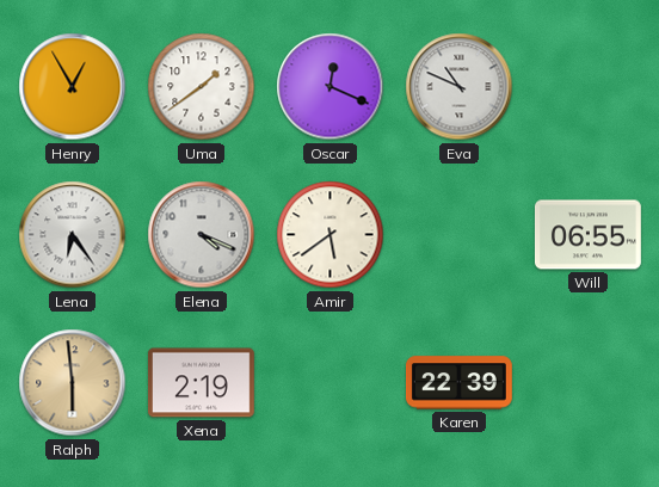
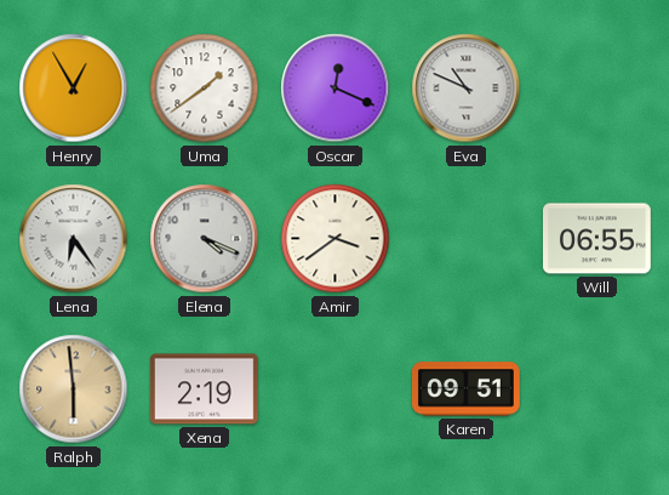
Amir: 5:39 -> 3:39 (336, 239)
Karen: 22:39 -> 09:51 (467, 389)
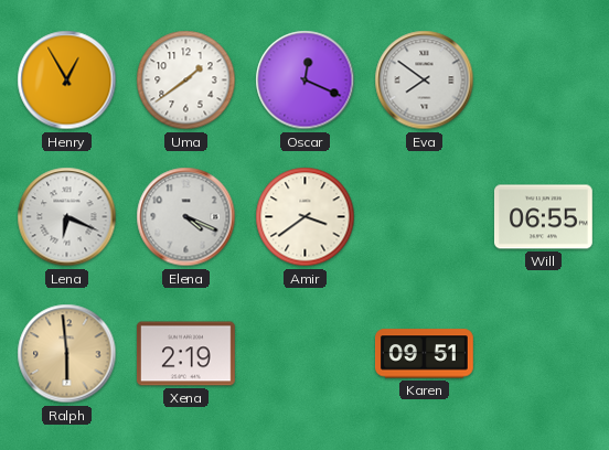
Eva: 10:49 -> 7:51 (425, 81)
Lena: 6:24 -> 6:19 (67, 217)
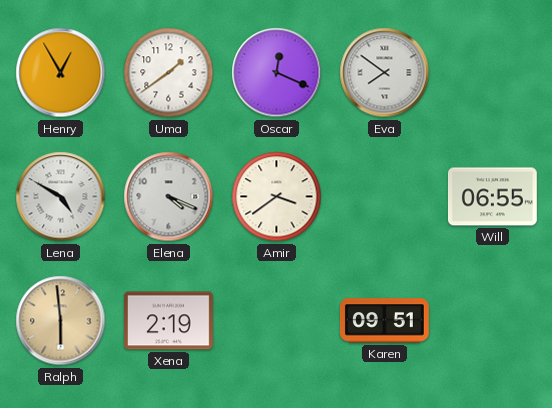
Lena: 6:19 -> 4:50 (61, 197)
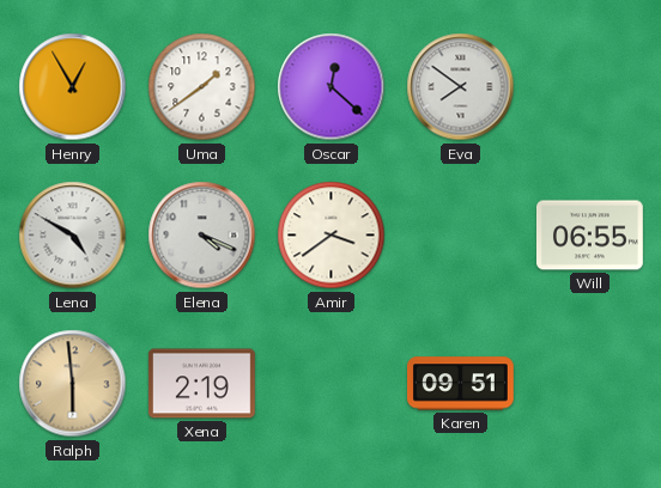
Oscar: 12:19 -> 12:22 (332, 87)
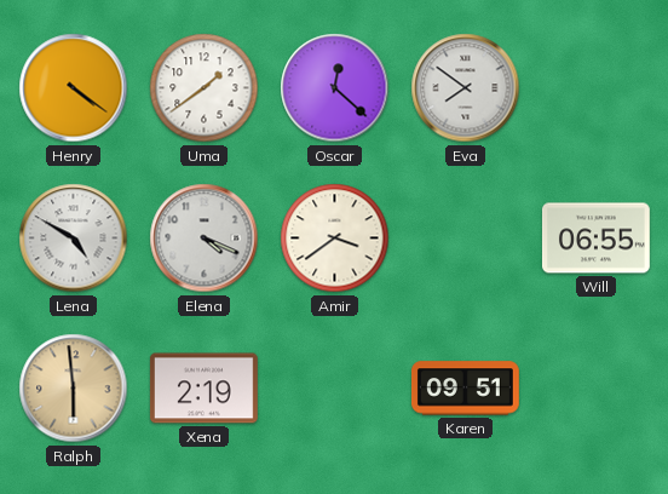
Henry: 12:55 -> 4:21 (74, 88)
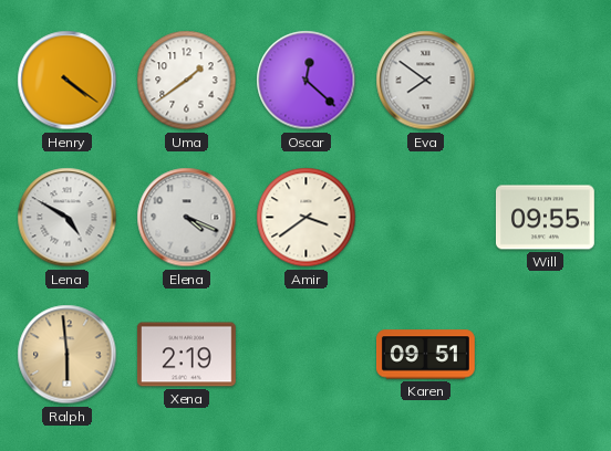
Will: 06:55 -> 09:55 (546, 218)
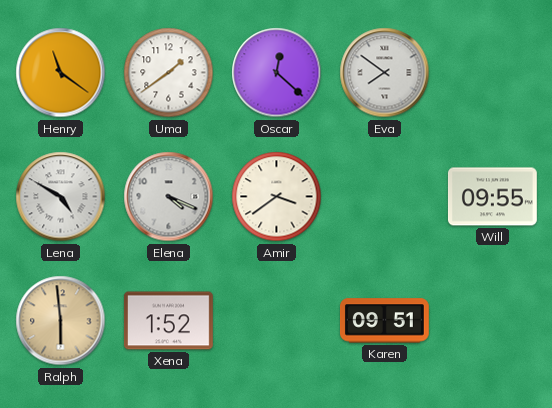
Henry: 4:21 -> 11:21 (61, 73)
Xena: 2:19 -> 1:52 (169, 321)
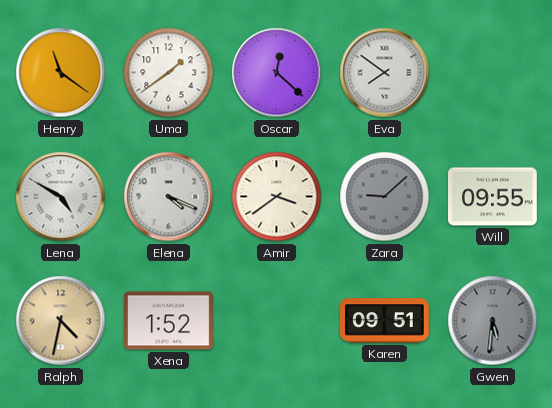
Zara: none -> 9:08 (385, 197)
Ralph: 5:59 -> 4:32 (61, 321)
Gwen: none -> 5:31 (493, 321)
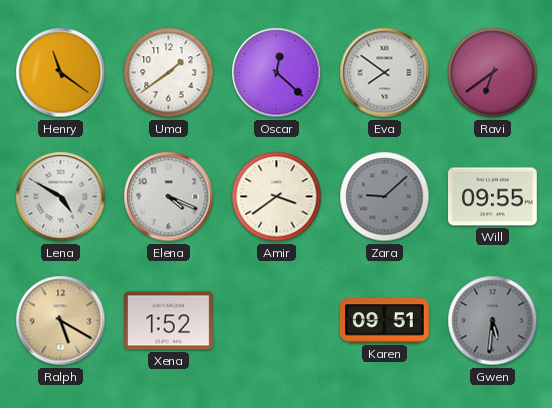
Ravi: none -> 6:39 (493, 73)
Ralph: 4:32 -> 5:20 (61, 321)
